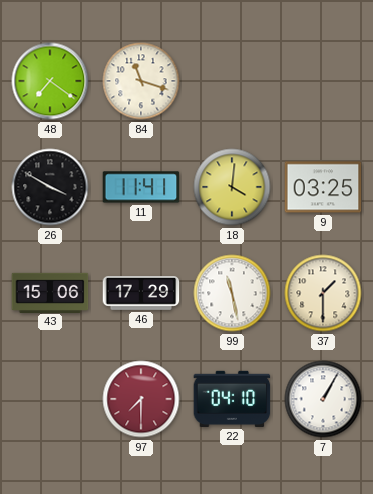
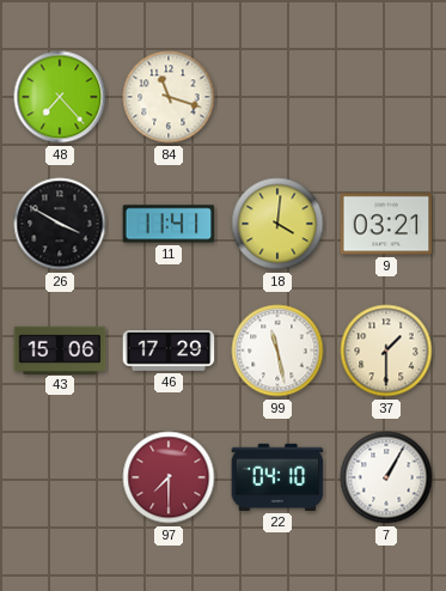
48: 7:21 -> 7:23 (60, 97)
9: 03:25 -> 03:21 (386, 224)
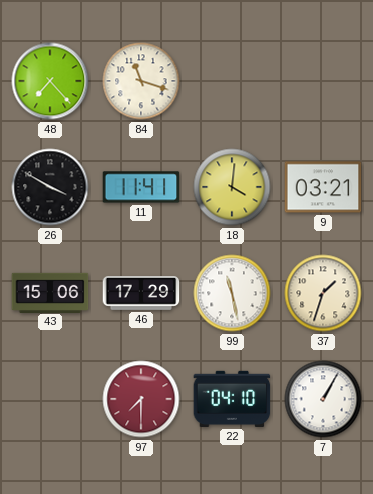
37: 1:30 -> 1:33 (323, 293)
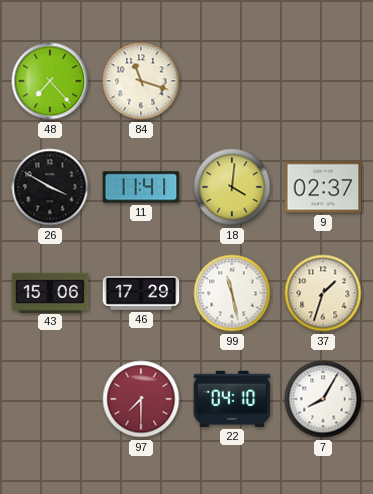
9: 03:21 -> 02:37 (323, 187)
7: 1:05 -> 8:05 (323, 399)
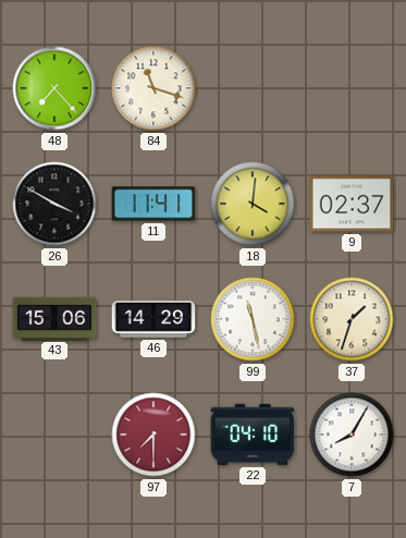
46: 17:29 -> 14:29 (153, 320)
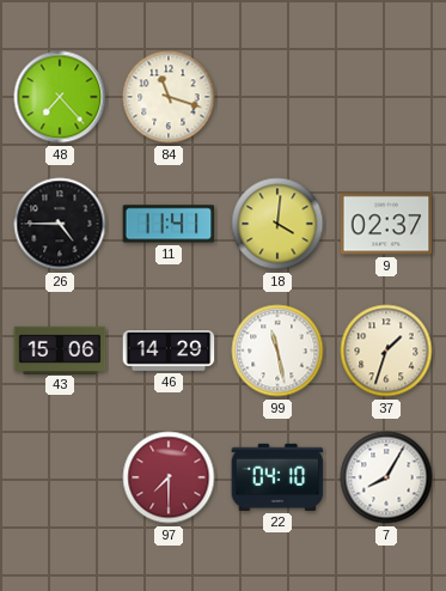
26: 3:50 -> 4:45 (60, 224)
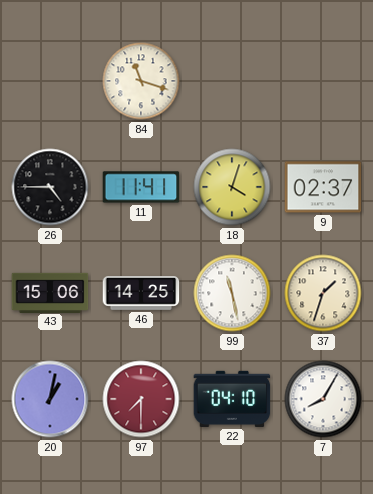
48: 7:23 -> none (60, 97)
18: 4:01 -> 4:03 (232, 187)
46: 14:29 -> 14:25 (141, 294)
20: none -> 1:02 (50, 399)
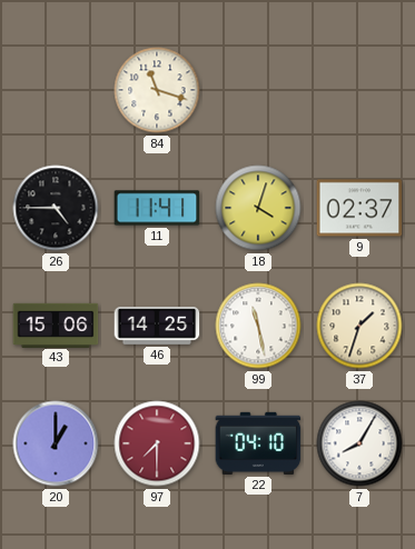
20: 1:02 -> 1:00 (56, 443)
